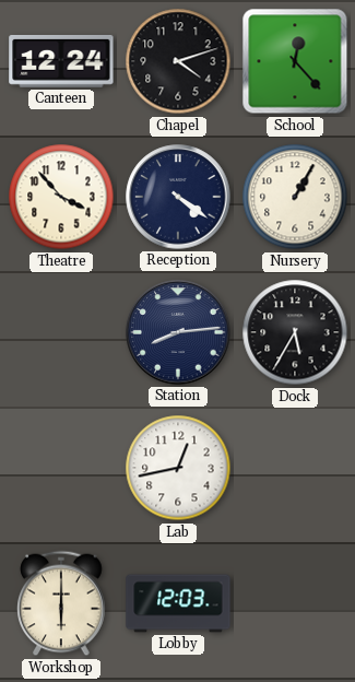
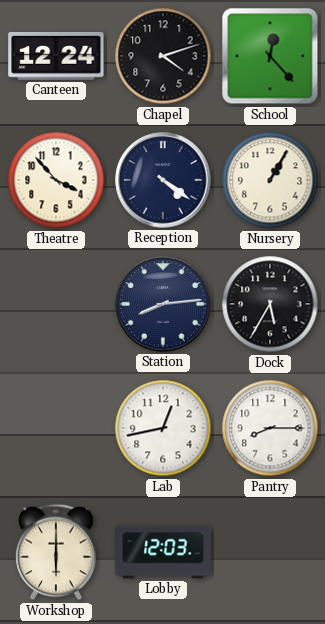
Pantry: none -> 8:15 (270, 428)
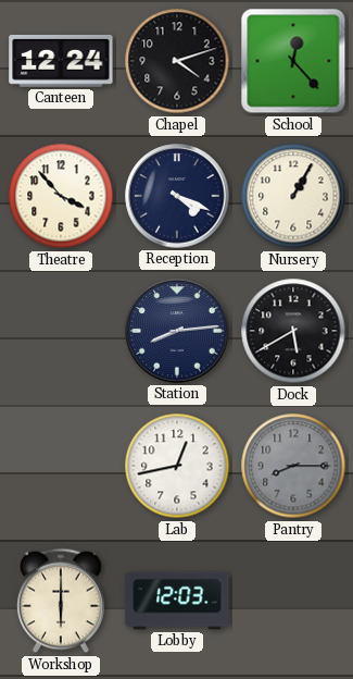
Reception: 4:21 -> 4:19 (177, 196)
Dock: 5:35 -> 5:40 (293, 331)
Pantry dial: white -> grey (293, 466)
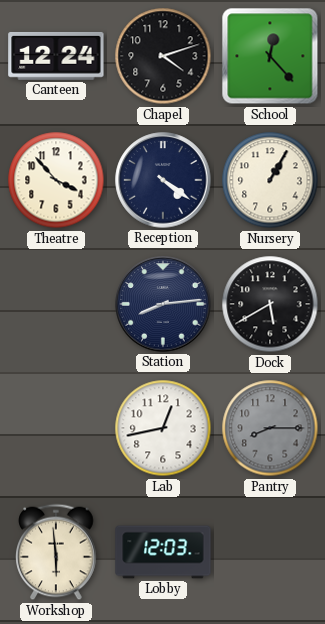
Reception: 4:19 -> 4:21 (163, 180)
Workshop: 6:00 -> 5:59 (56, 552)
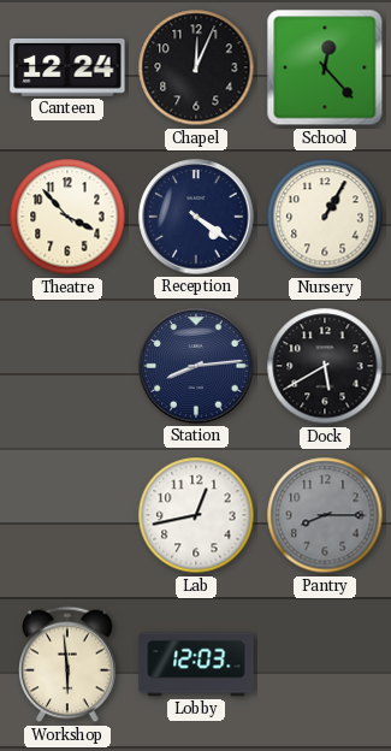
Chapel: 4:12 -> 12:04 (196, 67)
